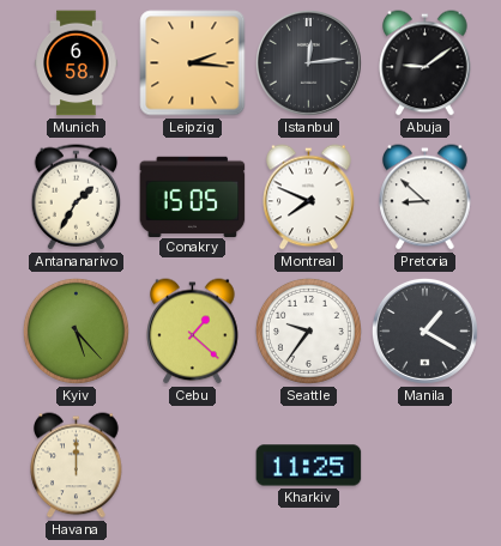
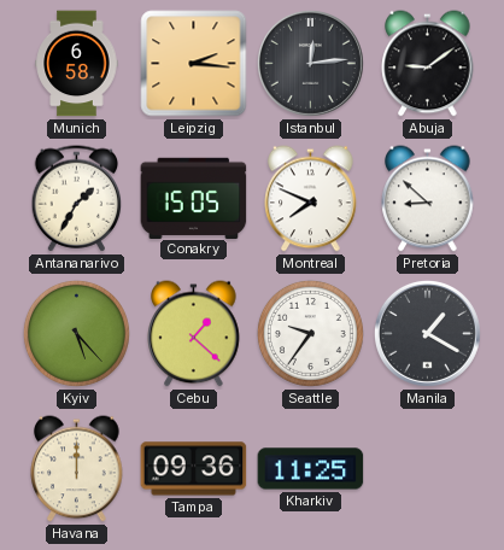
Tampa: none -> 09:36 (194, 469)
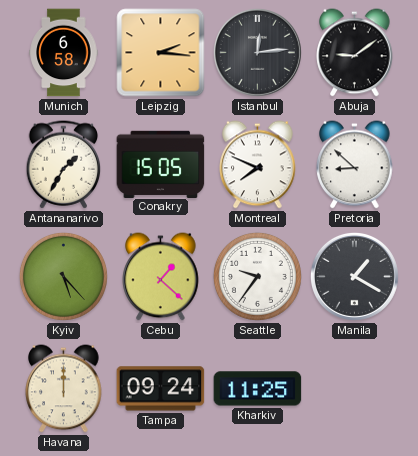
Tampa: 09:36 -> 09:24 (161, 389)
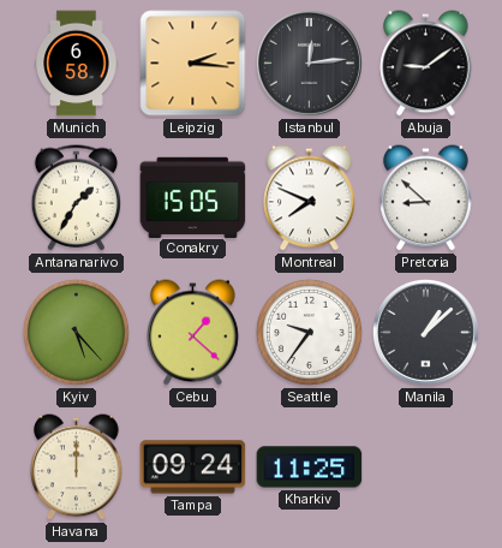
Manila: 1:20 -> 1:08 (425, 332)
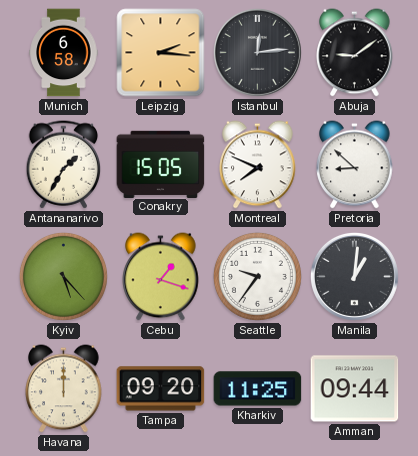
Cebu: 1:22 -> 1:18 (161, 277)
Manila: 1:08 -> 1:01 (354, 276)
Tampa: 09:24 -> 09:20 (161, 389)
Amman: none -> 09:44 (355, 389)
